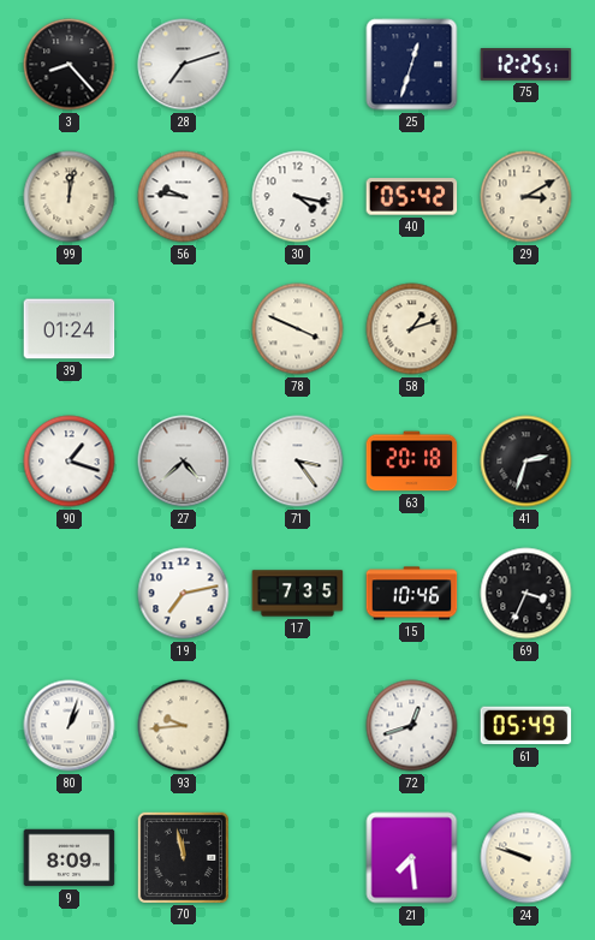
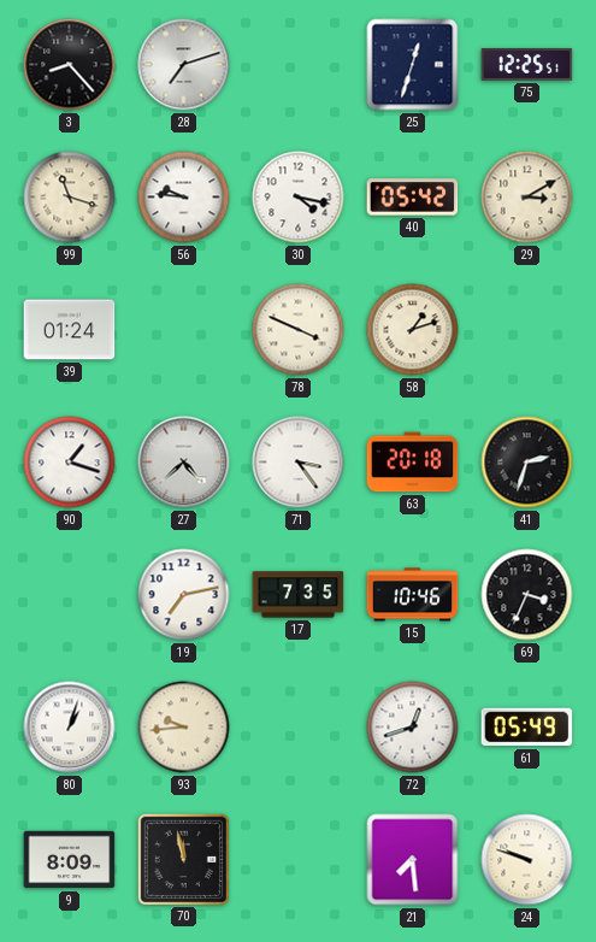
99: 12:02 -> 11:18 (70, 198)
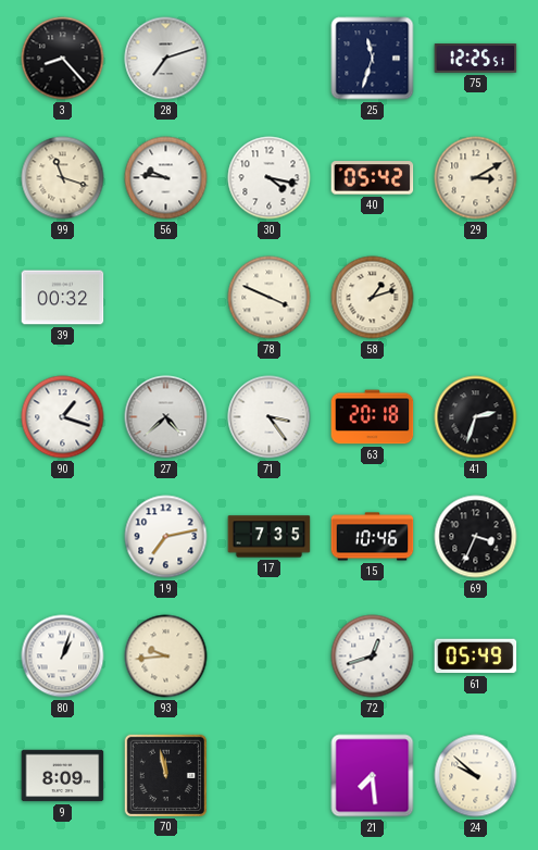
25: 12:33 -> 11:33 (373, 59)
39: 01:24 -> 00:32 (63, 298)
24: 9:48 -> 9:52 (476, 776)
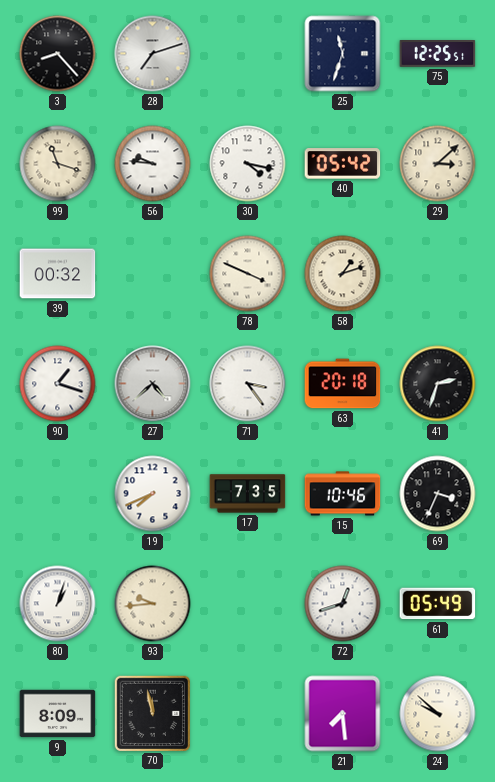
29: 3:10 -> 3:08 (438, 164)
19: 7:13 -> 7:41 (153, 494)
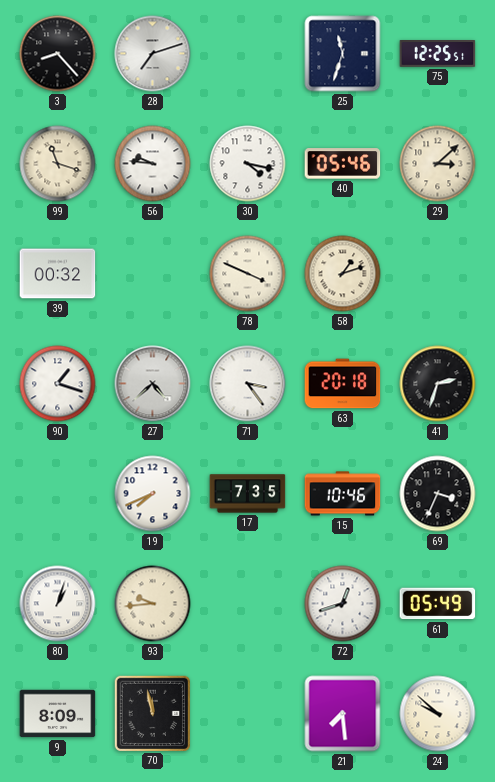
40: 05:42 -> 05:46 (343, 164)
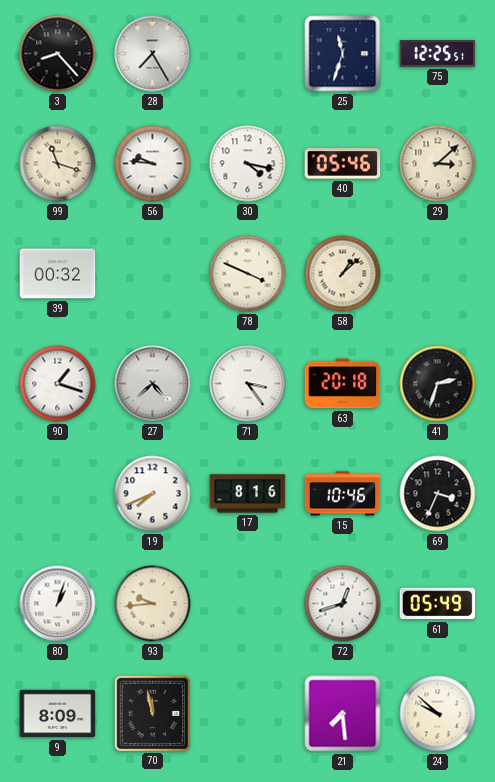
28: 7:12 -> 7:25 (153, 54)
58: 1:12 -> 1:08 (343, 274)
17: 7:35 -> 8:16 (248, 494)
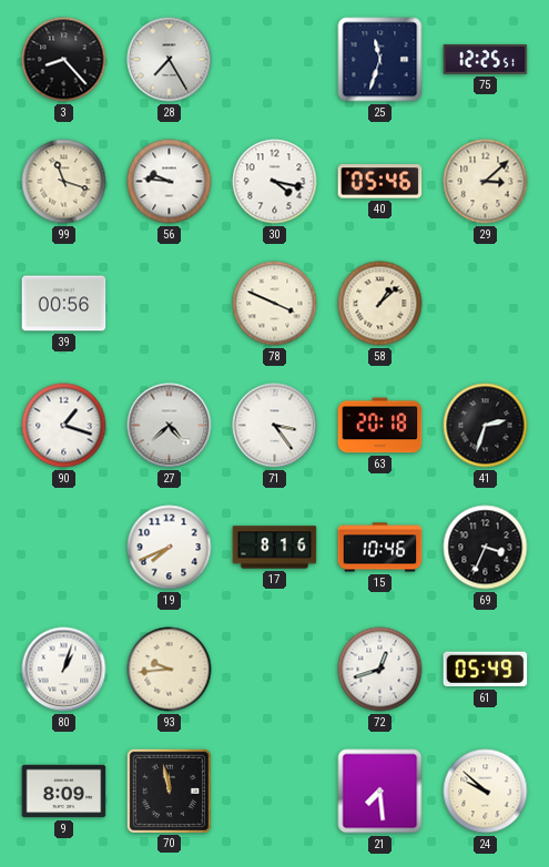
39: 00:32 -> 00:56 (64, 304)
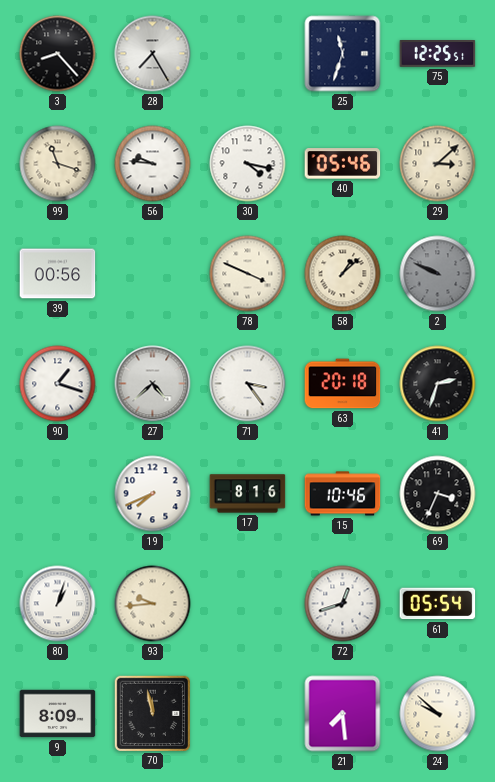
2: none -> 9:49 (438, 274)
61: 05:49 -> 05:54 (438, 604)
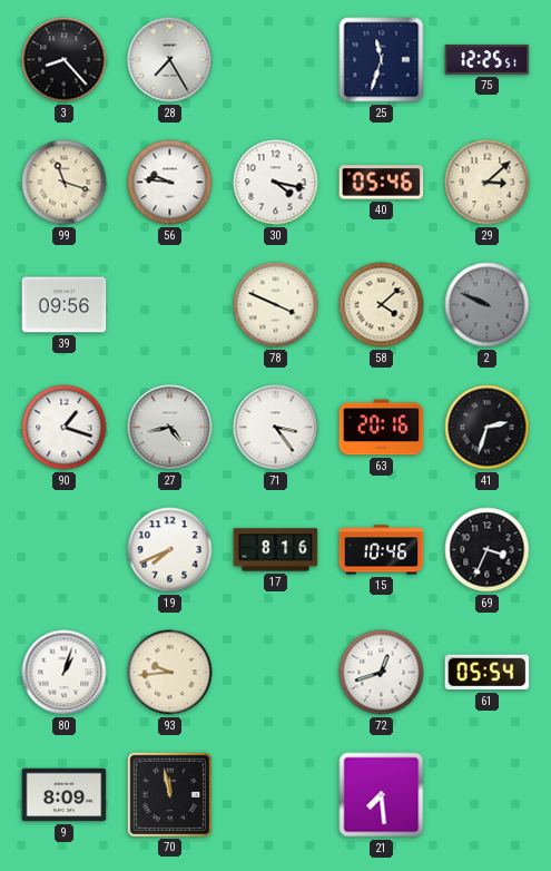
39: 00:56 -> 09:56 (65, 305)
58: 1:08 -> 4:08 (382, 305)
27: 4:38 -> 4:43 (170, 428)
63: 20:18 -> 20:16 (382, 428)
24: 9:52 -> none (438, 714)
